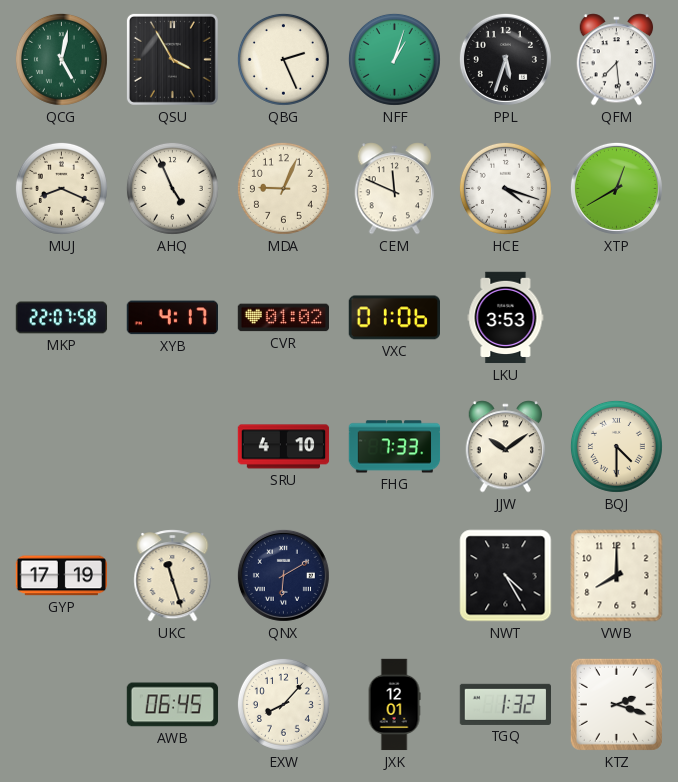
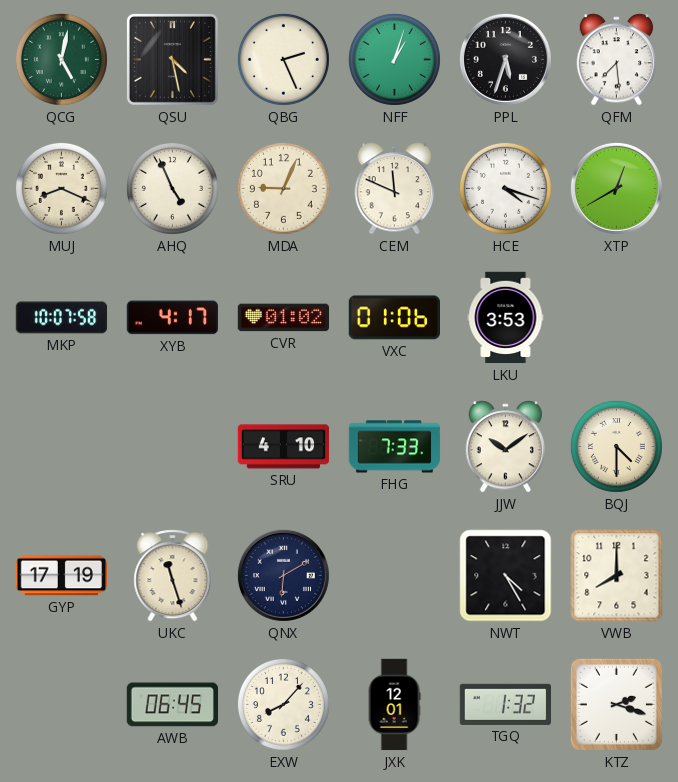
QSU: 3:55 -> 4:28 (172, 59)
MKP: 22:07 -> 10:07 (62, 318)
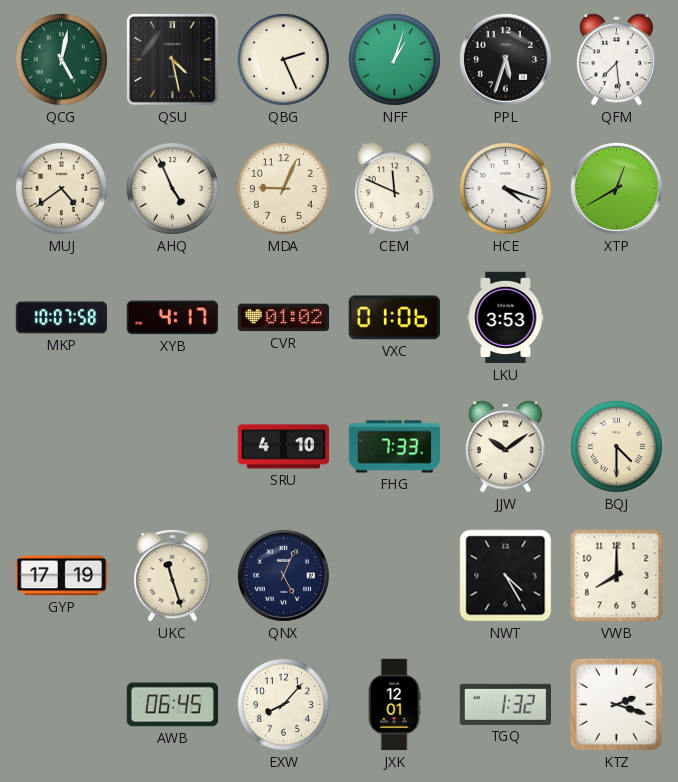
MUJ: 8:19 -> 4:39 (61, 188)
QNX: 6:10 -> 5:04 (283, 575)
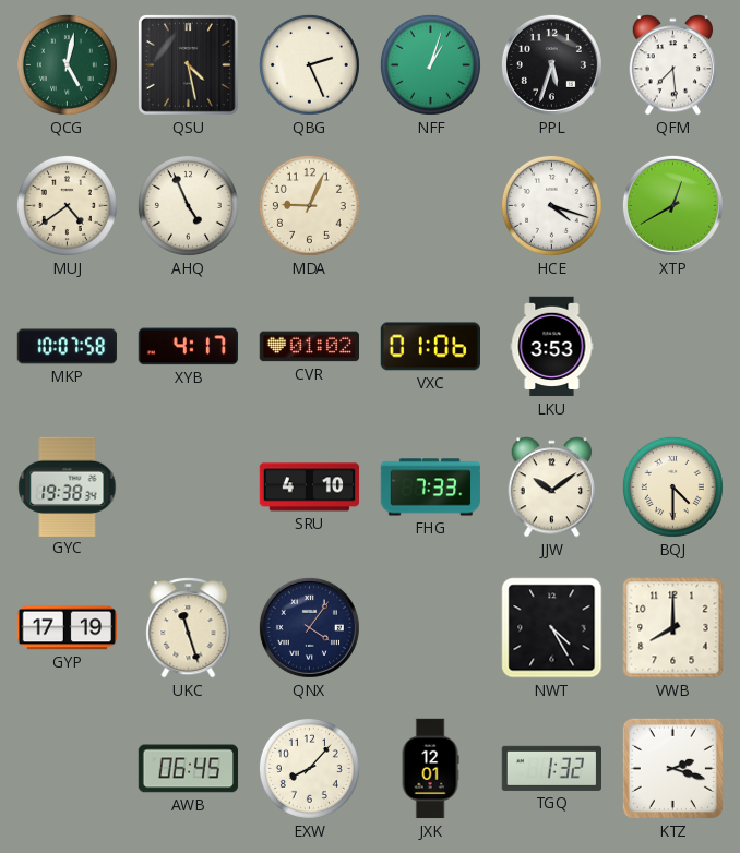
CEM: 11:49 -> none (395, 189)
GYC: none -> 19:38 (68, 486)
QNX: 5:04 -> 4:06 (309, 627)
